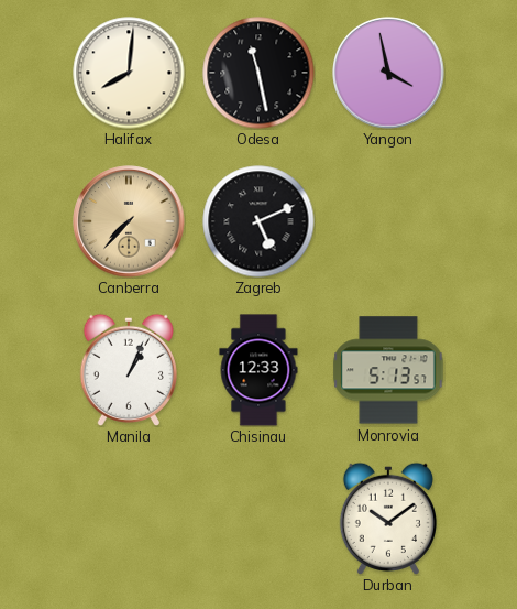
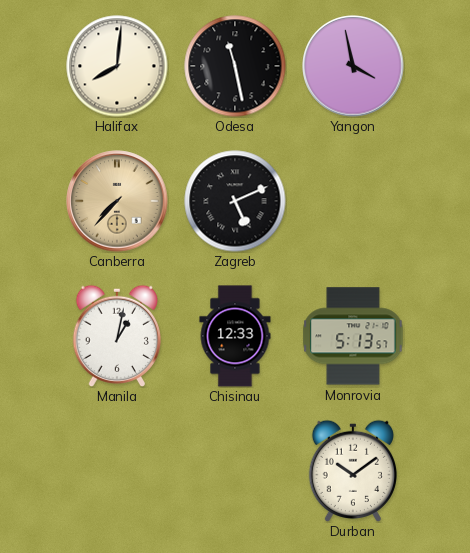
Manila: 1:04 -> 1:02 (117, 335)
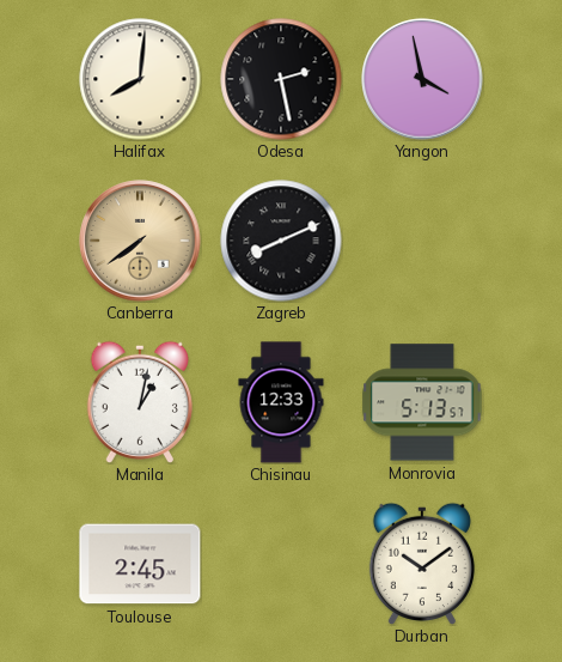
Odesa: 11:28 -> 2:28 (281, 79)
Canberra: 7:37 -> 7:39 (140, 241)
Zagreb: 5:11 -> 8:11 (281, 241)
Toulouse: none -> 2:45 (140, 564)
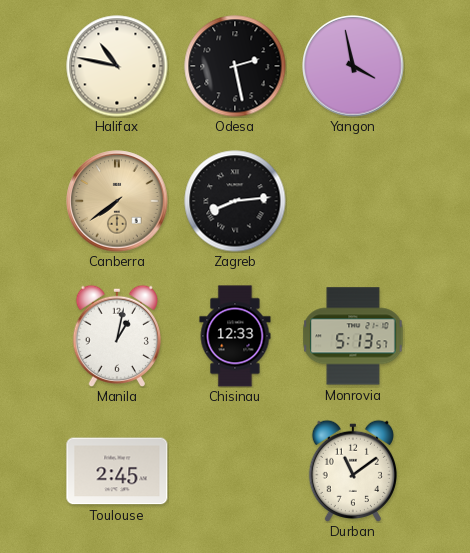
Halifax: 8:01 -> 10:47 (117, 66)
Zagreb: 8:11 -> 8:14 (235, 201)
Durban: 10:09 -> 11:09 (353, 470)
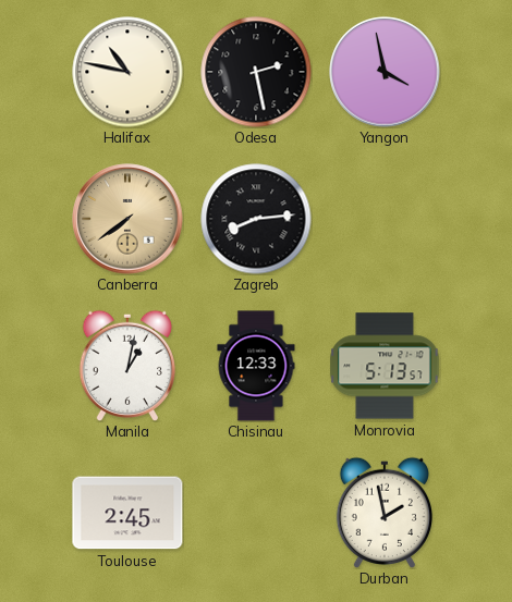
Durban: 11:09 -> 1:58 (385, 512)
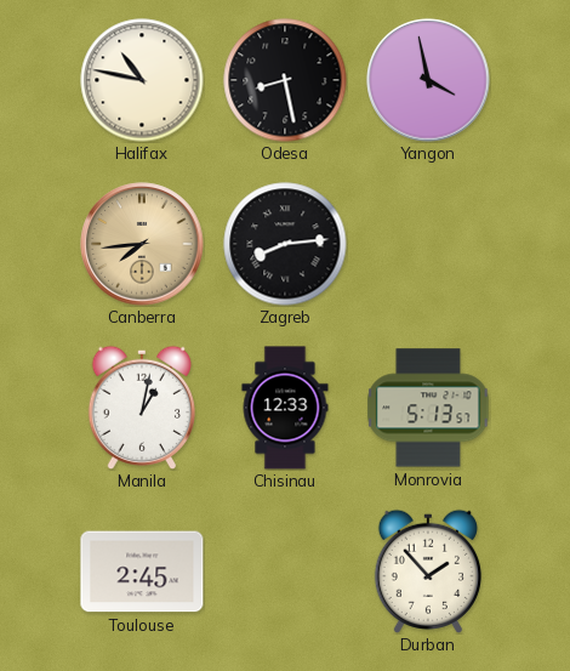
Odesa: 2:28 -> 8:28 (285, 80)
Canberra: 7:39 -> 7:44 (142, 244)
Durban: 1:58 -> 1:53 (428, 570)
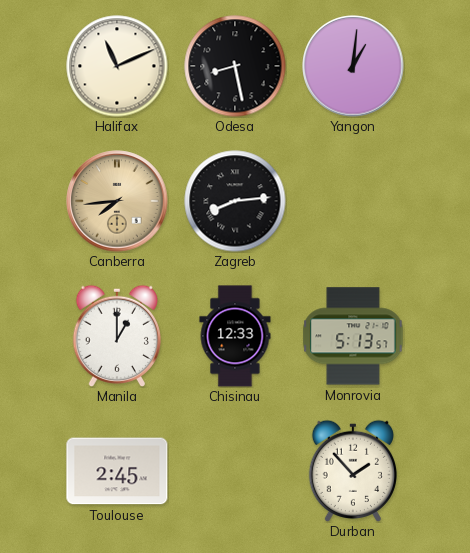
Halifax: 10:47 -> 11:11 (117, 66)
Yangon: 3:58 -> 1:01 (353, 66)
Manila: 1:02 -> 1:00 (117, 335)
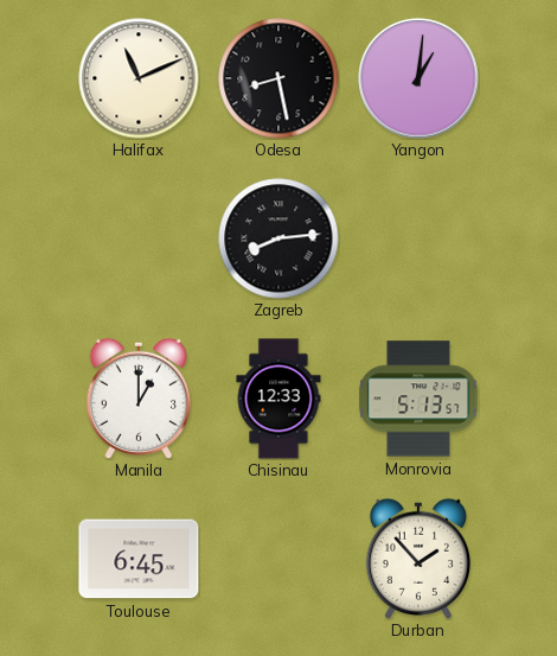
Canberra: 7:44 -> none (117, 201)
Toulouse: 2:45 -> 6:45 (139, 559)
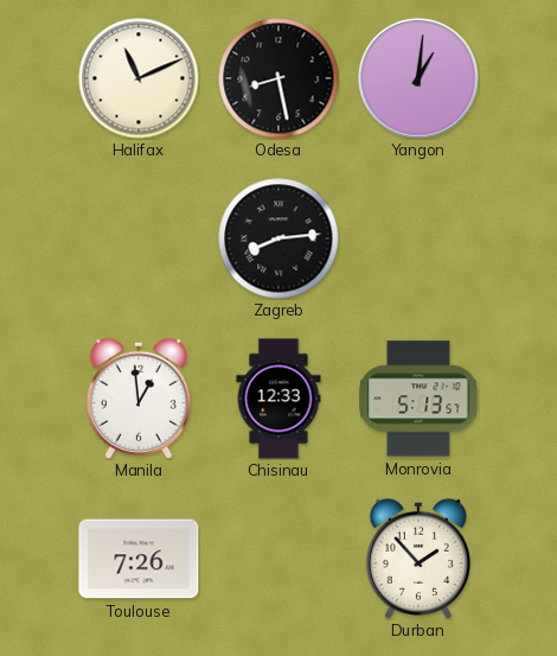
Manila: 1:00 -> 12:59 (139, 397)
Toulouse: 6:45 -> 7:26 (139, 559)
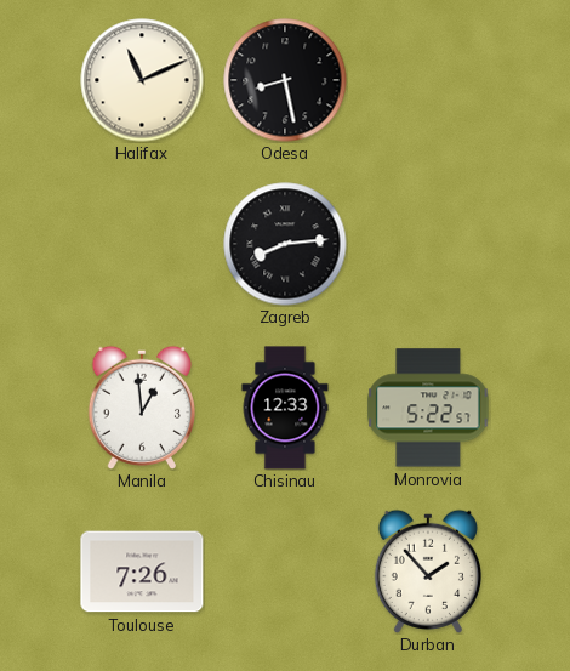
Yangon: 1:01 -> none (418, 78)
Monrovia: 5:13 -> 5:22 (428, 408)
